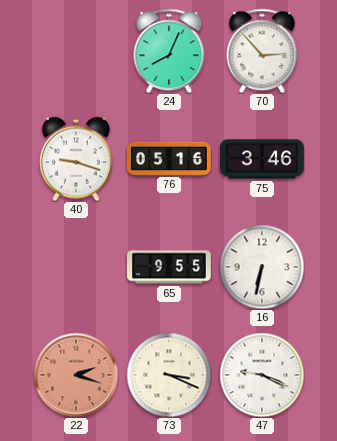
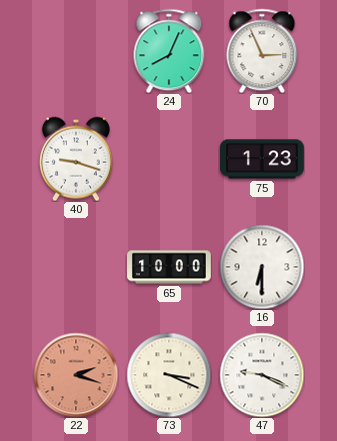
70: 2:53 -> 2:56 (262, 51)
76: 05:16 -> none (170, 158)
75: 3:46 -> 1:23 (263, 159)
65: 9:55 -> 10:00 (170, 267)
16: 6:32 -> 6:30 (262, 267)
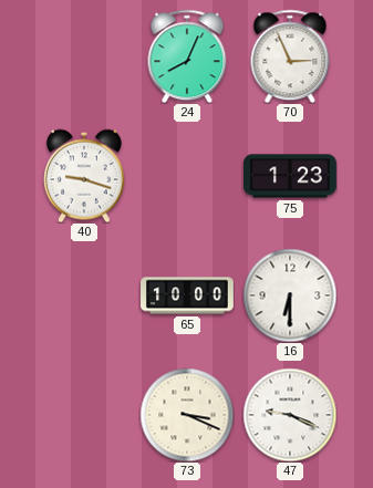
22: 2:18 -> none (76, 375)
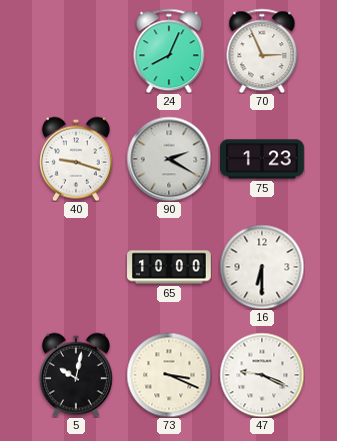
90: none -> 2:20 (169, 159)
5: none -> 10:02 (76, 375)
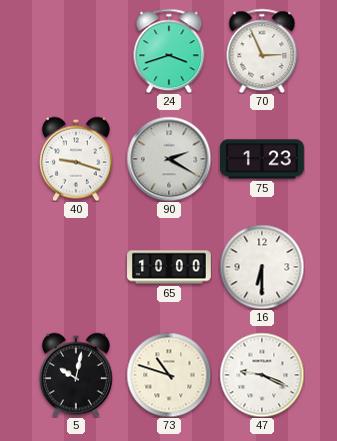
24: 8:04 -> 3:42 (169, 51)
73: 3:19 -> 10:48 (169, 375)
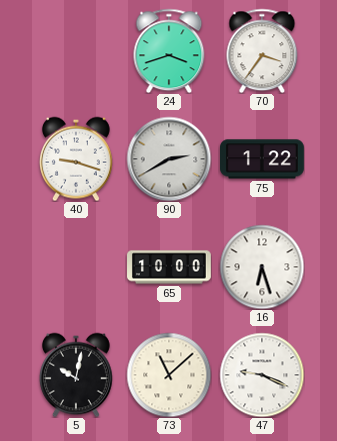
70: 2:56 -> 3:36 (262, 51)
90: 2:20 -> 2:40 (169, 159)
75: 1:23 -> 1:22 (263, 159)
16: 6:30 -> 6:27 (262, 267)
73: 10:48 -> 11:08 (169, 375)
